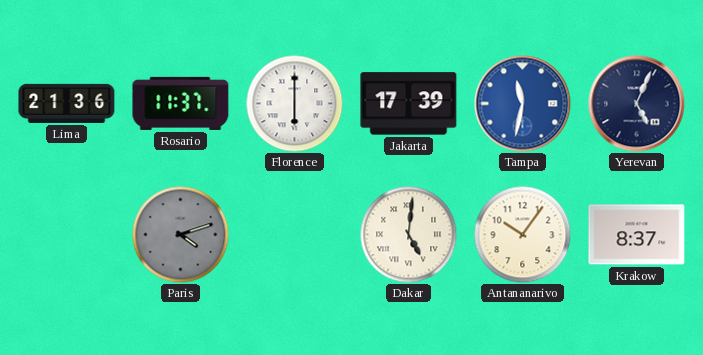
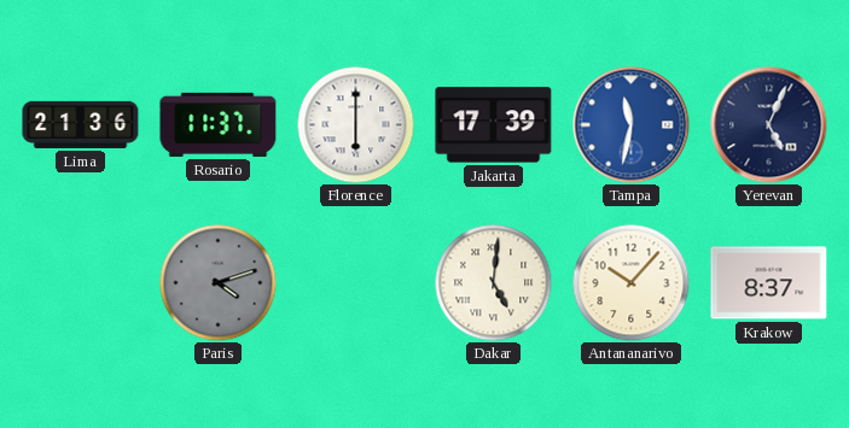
Antananarivo: 10:06 -> 10:07 (630, 282)
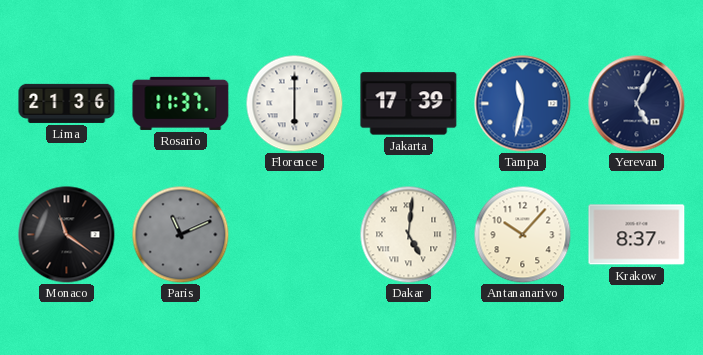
Monaco: none -> 11:21 (67, 235)
Paris: 4:12 -> 11:11 (180, 234)
